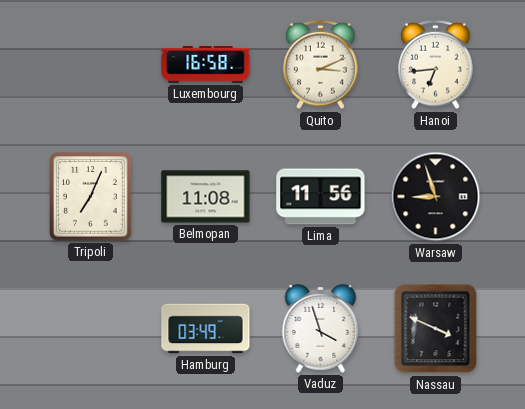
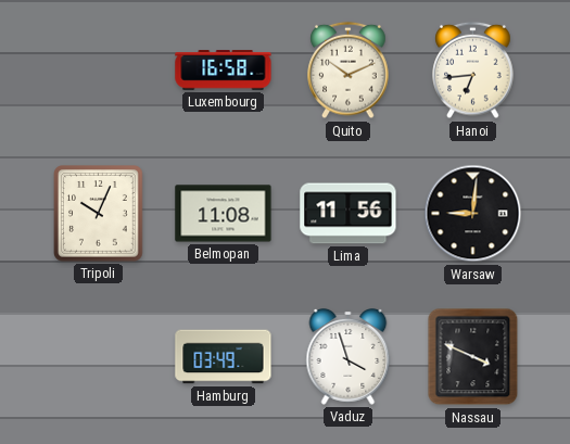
Quito: 3:11 -> 10:11 (349, 71)
Tripoli: 7:04 -> 10:04 (99, 214)
Warsaw: 8:57 -> 9:01 (473, 214)
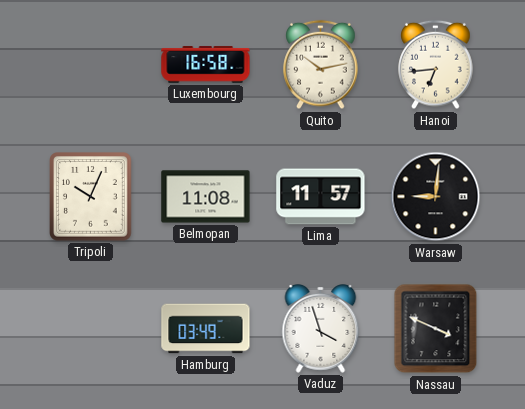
Quito: 10:11 -> 10:13 (321, 65)
Lima: 11:56 -> 11:57 (321, 197)
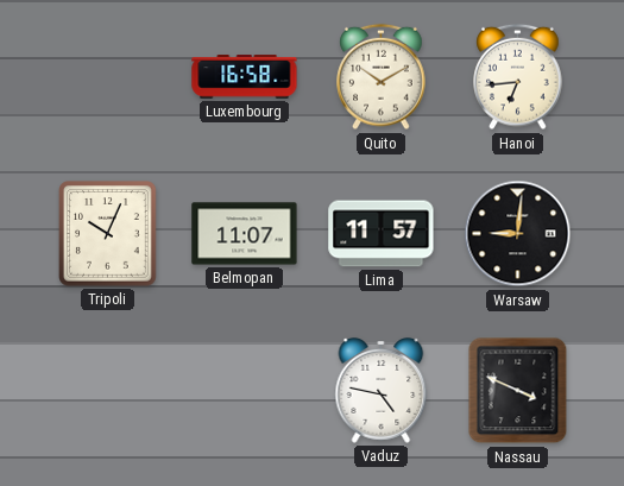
Quito: 10:13 -> 10:10 (382, 77)
Belmopan: 11:08 -> 11:07 (245, 234)
Hamburg: 03:49 -> none (206, 329)
Vaduz: 3:57 -> 4:47 (382, 391)
